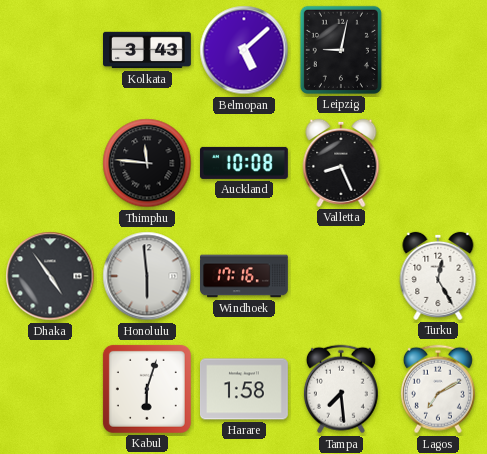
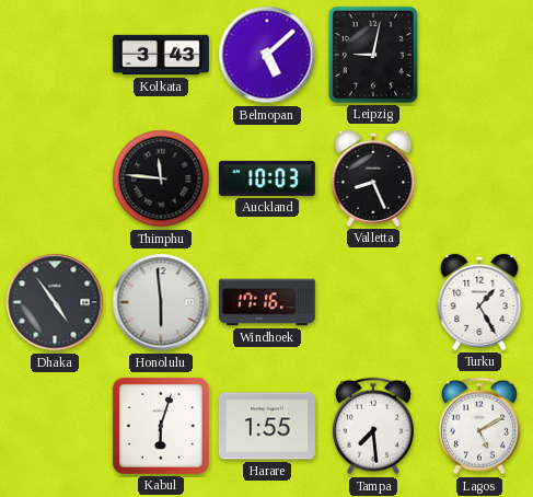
Auckland: 10:08 -> 10:03 (267, 178)
Turku: 12:25 -> 1:25 (479, 302)
Harare: 1:58 -> 1:55 (267, 426)
Lagos: 7:10 -> 5:10 (479, 426)
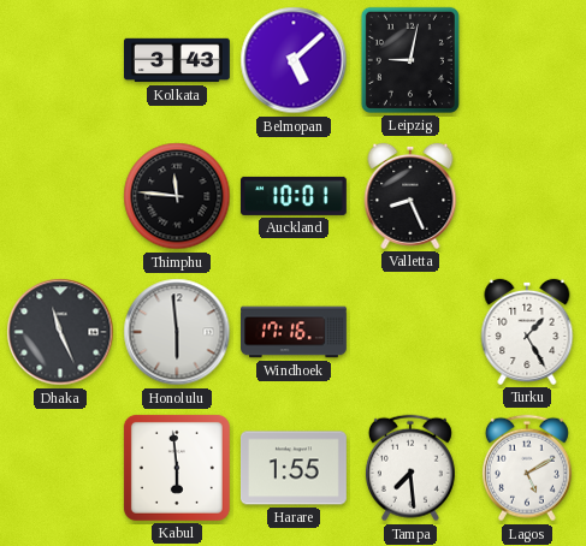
Auckland: 10:03 -> 10:01 (294, 196)
Dhaka: 4:54 -> 11:26 (60, 332)
Kabul: 6:03 -> 5:59 (177, 468)
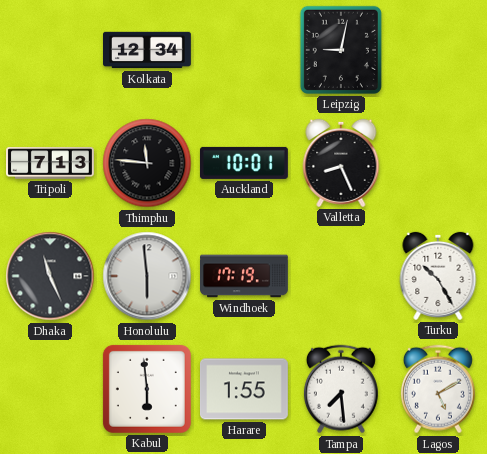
Kolkata: 3:43 -> 12:34 (148, 50)
Belmopan: 5:08 -> none (294, 60)
Tripoli: none -> 7:13 (51, 163)
Windhoek: 17:16 -> 17:19 (245, 276)
Turku: 1:25 -> 10:25 (438, 276)
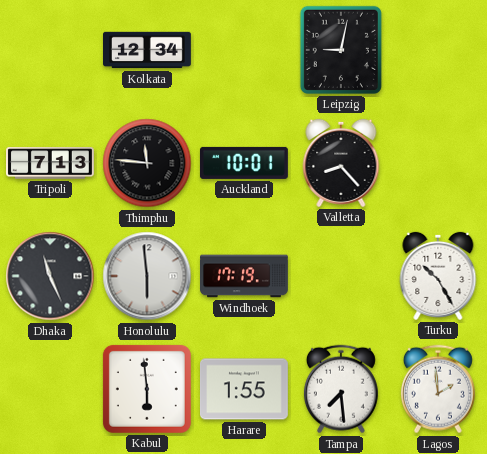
Valletta: 8:26 -> 8:23 (341, 163)
Lagos: 5:10 -> 1:59 (438, 389)
